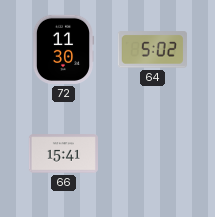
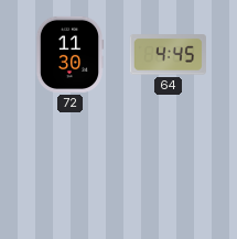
64: 5:02 -> 4:45 (168, 55)
66: 15:41 -> none (63, 154)
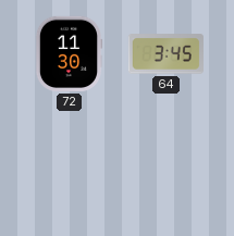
64: 4:45 -> 3:45 (165, 54)
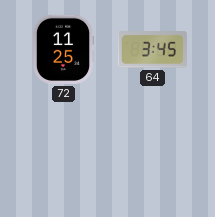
72: 11:30 -> 11:25 (63, 49)
